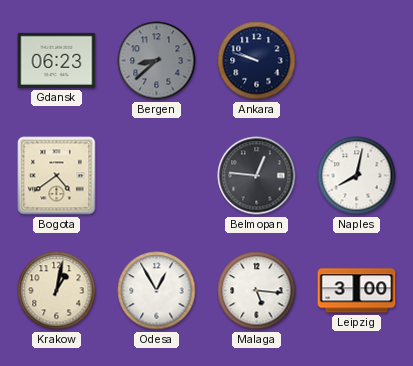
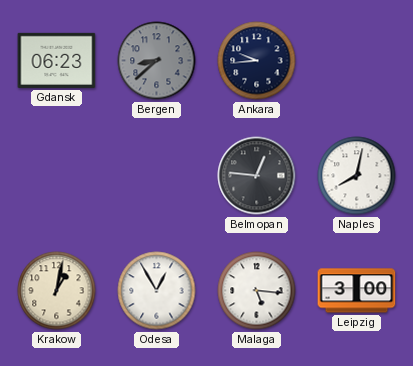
Ankara: 9:48 -> 9:44 (257, 61)
Bogota: 4:39 -> none (57, 176)
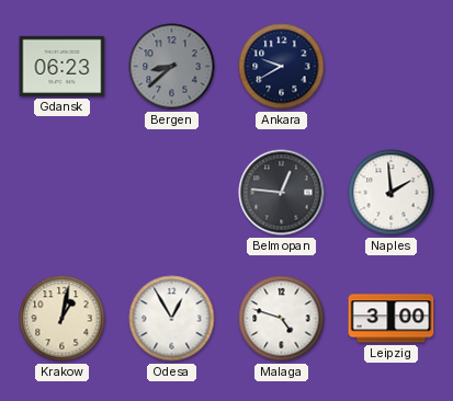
Ankara: 9:44 -> 9:40 (282, 67)
Naples: 8:02 -> 1:59 (392, 193)
Malaga: 5:16 -> 4:48 (282, 319)
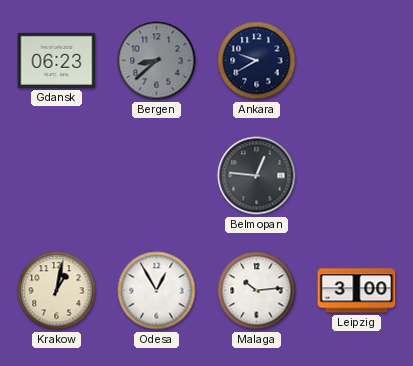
Naples: 1:59 -> none (392, 193)
Malaga: 4:48 -> 10:14 (257, 291)
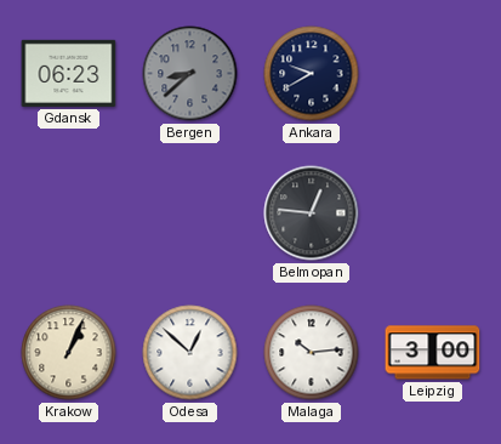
Krakow: 1:02 -> 1:04 (69, 353)
Odesa: 12:55 -> 12:52 (190, 353)
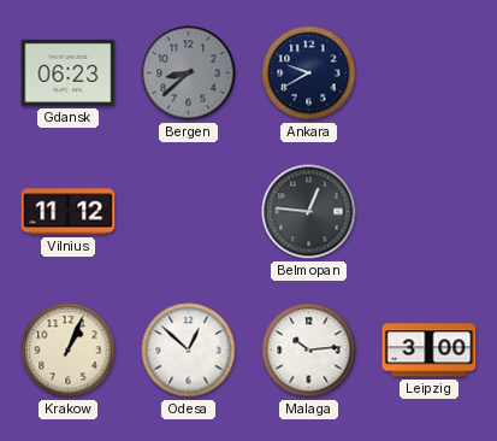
Vilnius: none -> 11:12 (69, 212)
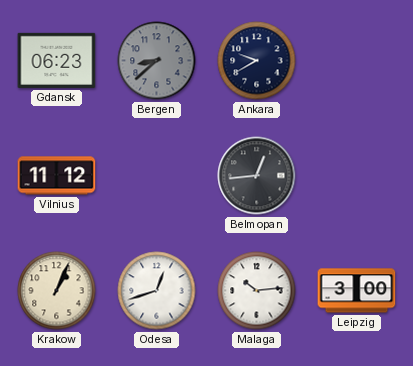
Belmopan: 12:46 -> 12:44 (257, 176)
Odesa: 12:52 -> 12:42 (157, 291)
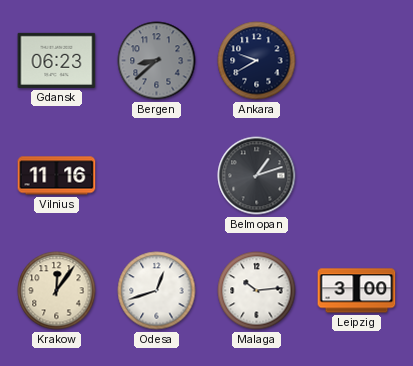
Vilnius: 11:12 -> 11:16 (57, 176)
Belmopan: 12:44 -> 1:12 (257, 176)
Krakow: 1:04 -> 12:06 (57, 291)
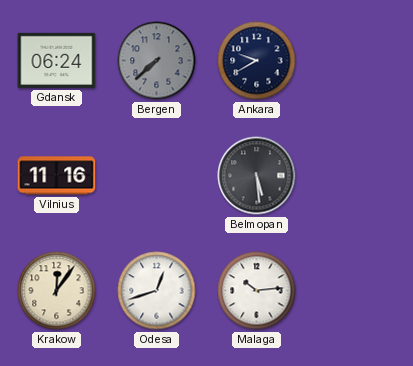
Gdansk: 06:23 -> 06:24 (57, 60)
Bergen: 8:38 -> 7:38 (157, 61)
Belmopan: 1:12 -> 5:29 (257, 176)
Leipzig: 3:00 -> none (357, 291)
